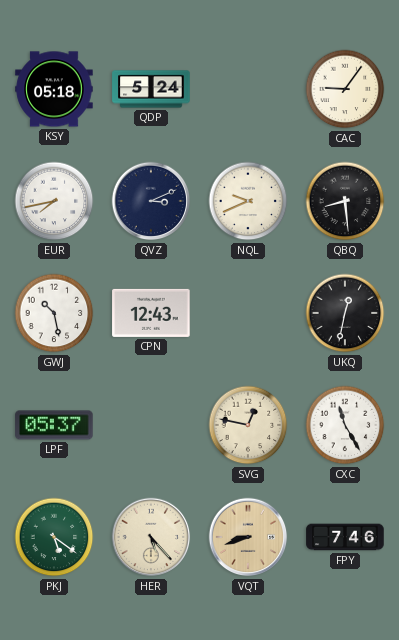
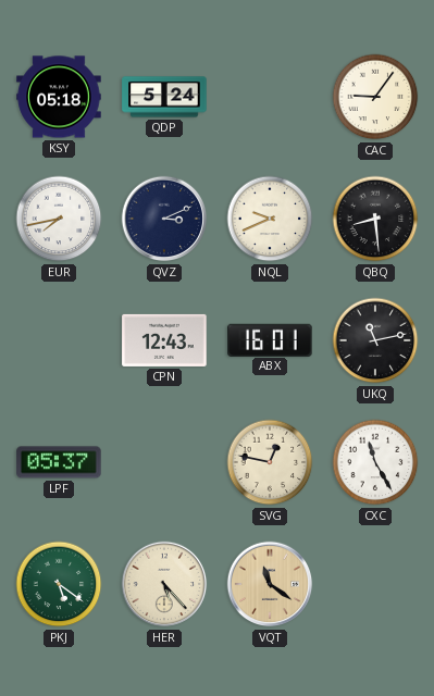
GWJ: 10:28 -> none (54, 313)
ABX: none -> 16:01 (270, 339)
UKQ: 12:32 -> 11:13 (375, 340)
VQT: 8:42 -> 11:21 (270, 584)
FPY: 7:46 -> none (345, 537)
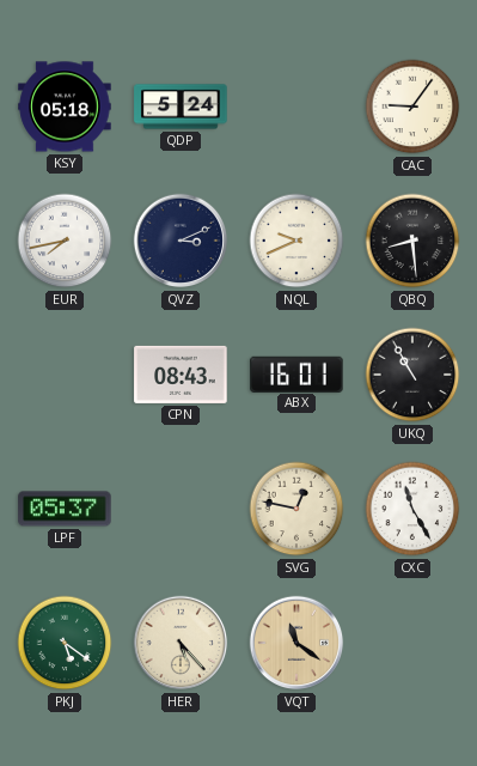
CPN: 12:43 -> 08:43 (181, 375)
UKQ: 11:13 -> 10:55 (412, 375)
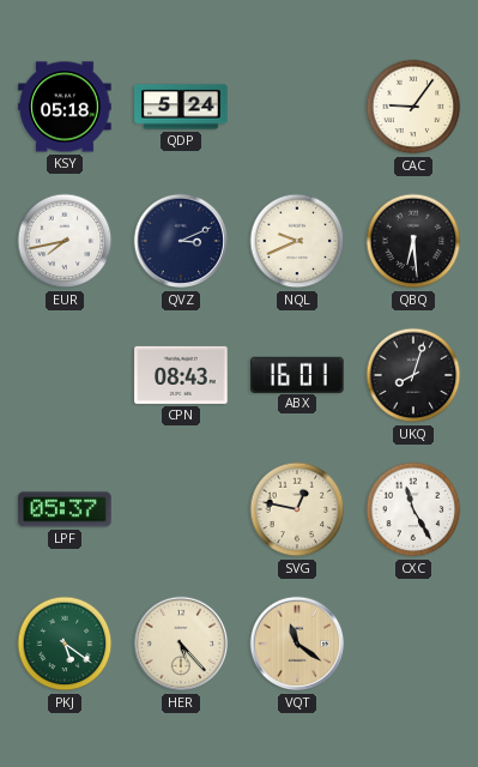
QBQ: 8:29 -> 6:29 (413, 241)
UKQ: 10:55 -> 8:03 (413, 375)
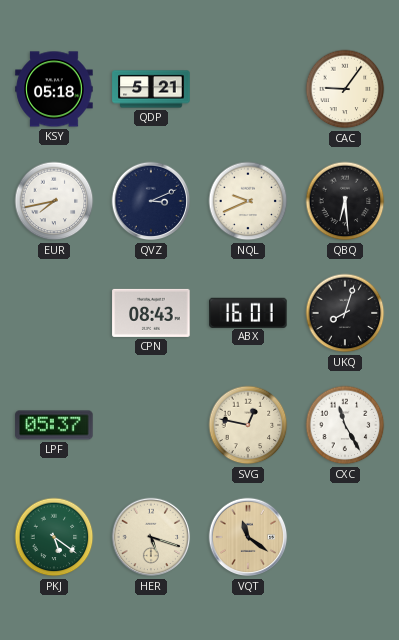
QDP: 5:24 -> 5:21 (151, 89)
HER: 5:23 -> 5:18 (151, 537)
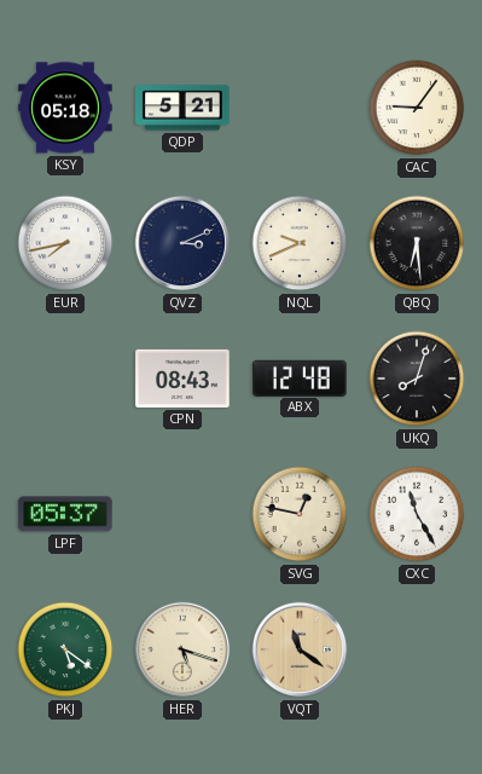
ABX: 16:01 -> 12:48 (300, 377)
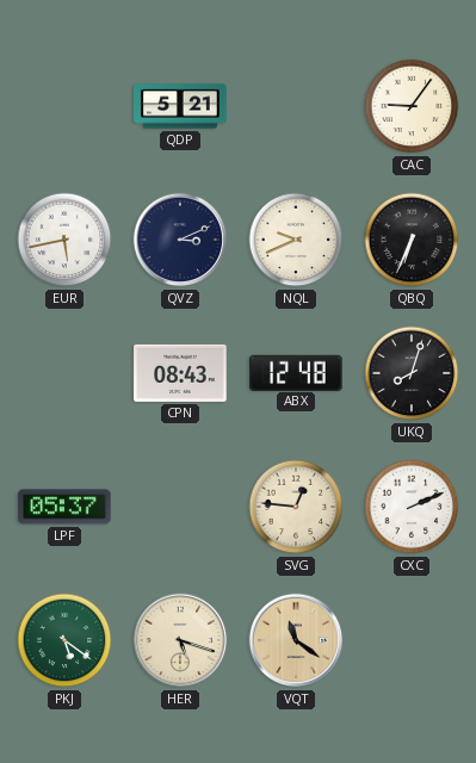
KSY: 05:18 -> none (65, 108)
EUR: 7:43 -> 5:43 (64, 240)
QBQ: 6:29 -> 6:34 (412, 240)
SVG: 12:47 -> 12:46 (296, 507)
CXC: 11:25 -> 2:11 (412, 507)
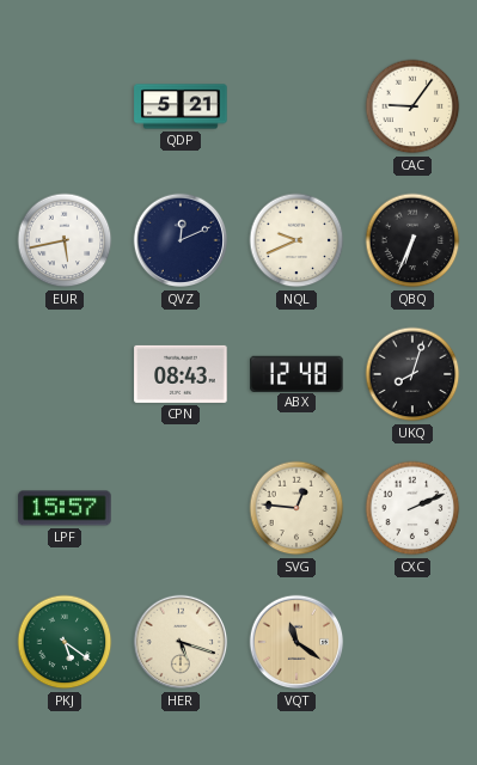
QVZ: 3:11 -> 12:11 (181, 240)
LPF: 05:37 -> 15:57 (65, 508)
